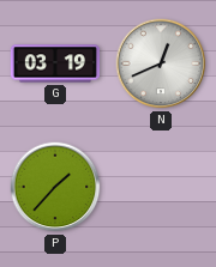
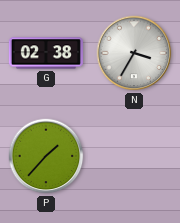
G: 03:19 -> 02:38 (46, 53)
N: 12:41 -> 3:35 (134, 53)
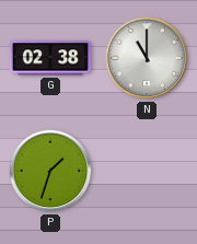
N: 3:35 -> 11:00 (147, 58)
P: 1:37 -> 1:33 (50, 171)
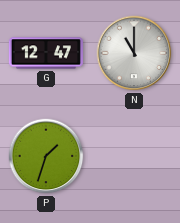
G: 02:38 -> 12:47 (46, 53)
